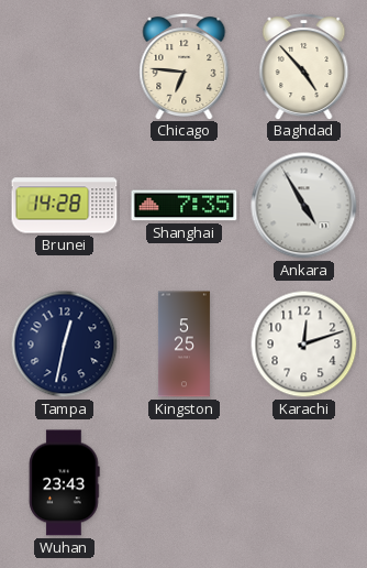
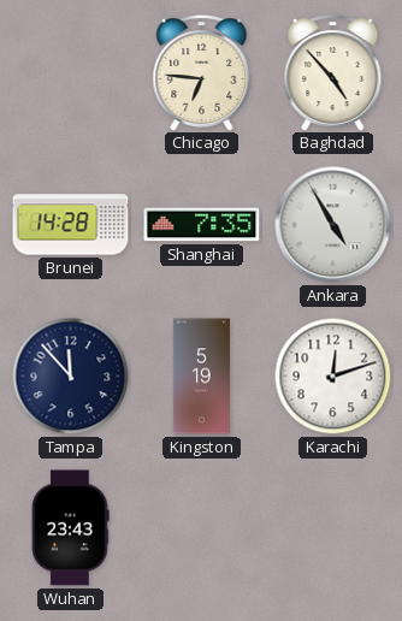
Tampa: 12:32 -> 11:53 (71, 377)
Kingston: 5:25 -> 5:19 (201, 377)
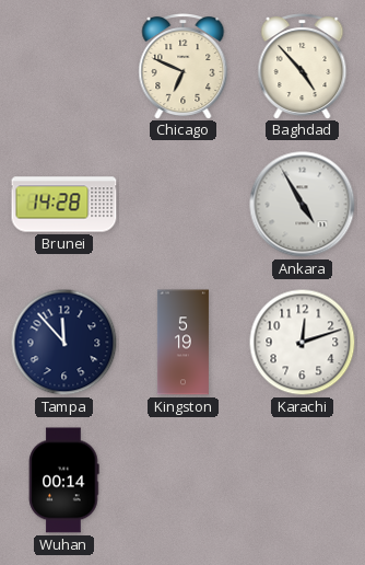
Chicago: 6:46 -> 6:49 (184, 67)
Shanghai: 7:35 -> none (202, 225)
Wuhan: 23:43 -> 00:14 (64, 481)
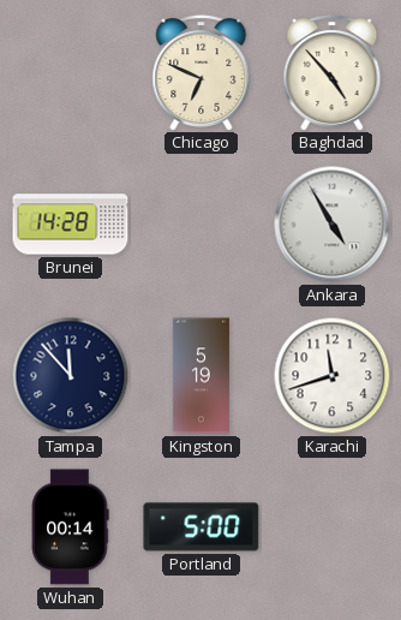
Karachi: 12:12 -> 11:42 (333, 376)
Portland: none -> 5:00 (202, 527)
